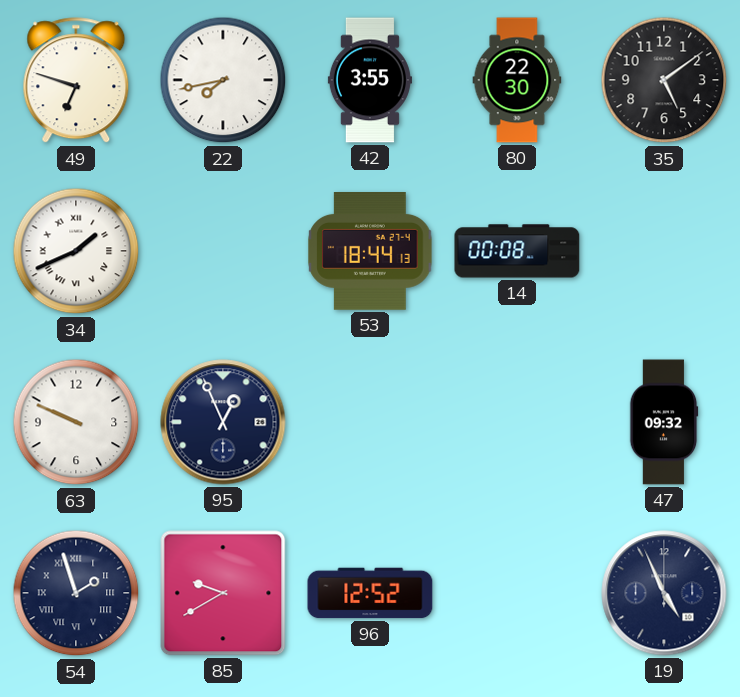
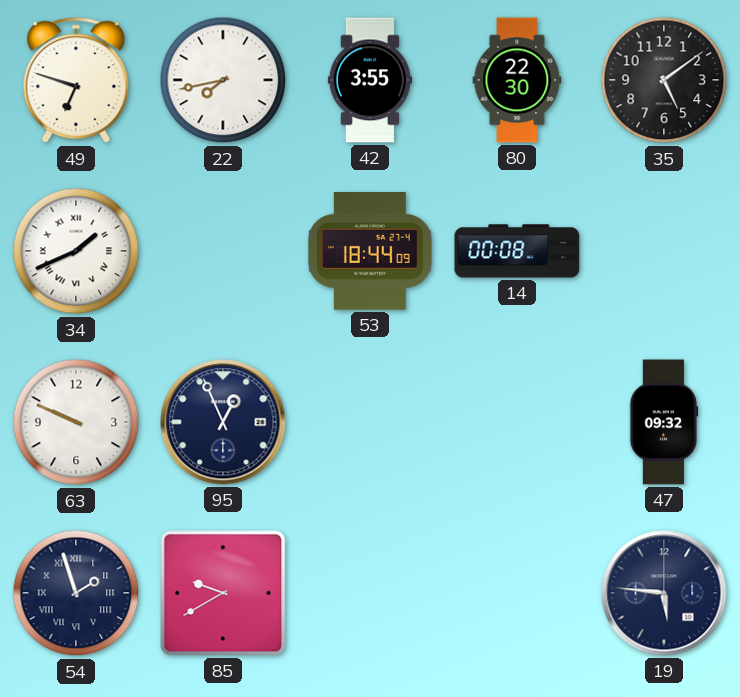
53: 18:44:13 -> 18:44:09 (370, 252)
96: 12:52 -> none (370, 593)
19: 4:56 -> 5:46 (664, 593)
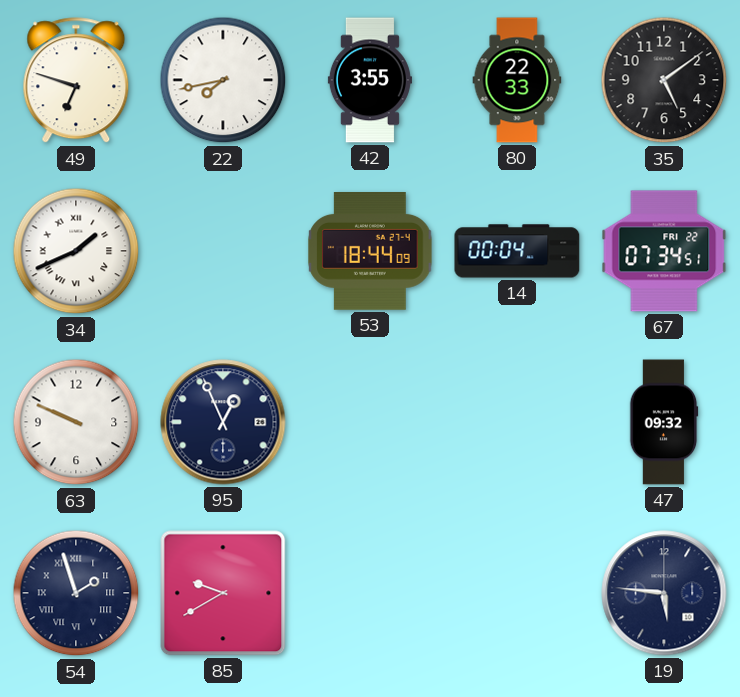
80: 22:30 -> 22:33 (517, 80)
14: 00:08 -> 00:04 (517, 251)
67: none -> 07:34 (664, 251)
